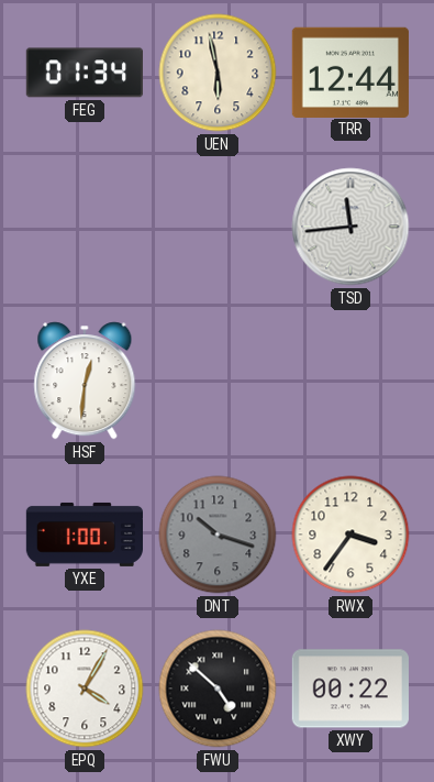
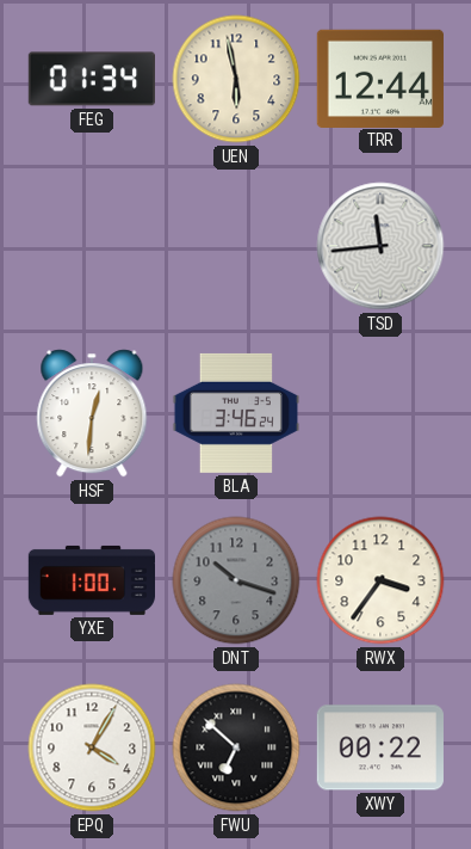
BLA: none -> 3:46 (235, 413)
FWU: 4:52 -> 6:52 (236, 748)
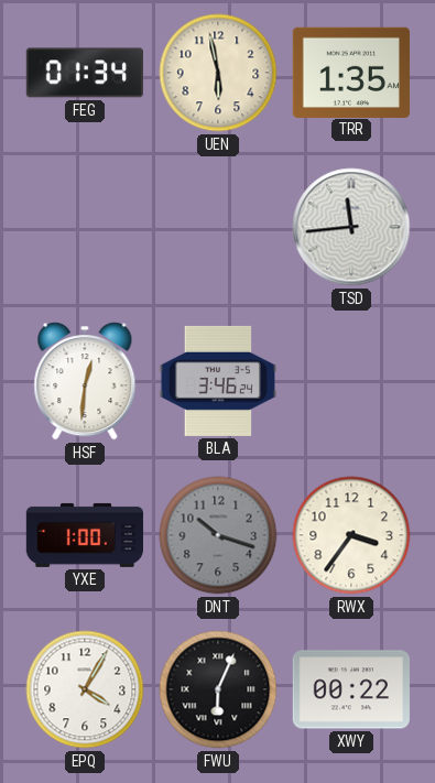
TRR: 12:44 -> 1:35 (351, 72)
FWU: 6:52 -> 6:04 (218, 689)
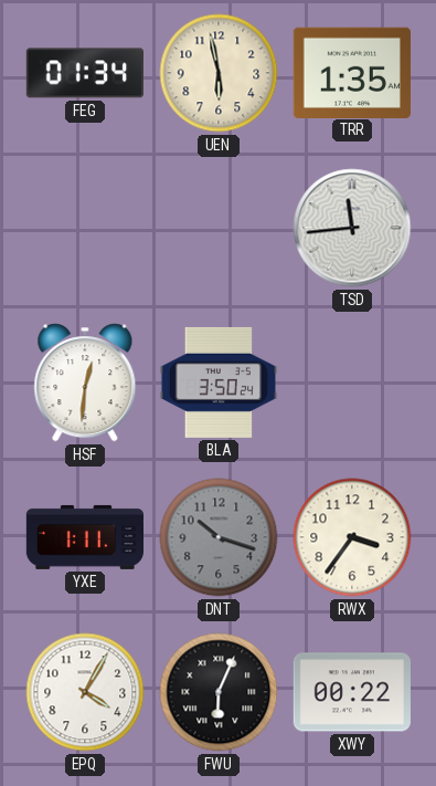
BLA: 3:46 -> 3:50 (217, 382)
YXE: 1:00 -> 1:11 (84, 537)
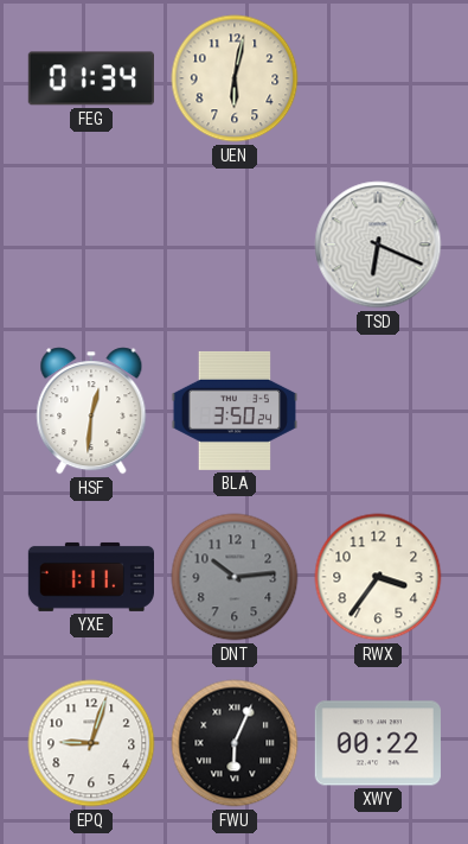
UEN: 5:58 -> 6:02 (235, 78)
TRR: 1:35 -> none (352, 72)
TSD: 11:44 -> 6:19 (378, 245)
DNT: 10:18 -> 10:14 (235, 577)
EPQ: 4:05 -> 9:03 (91, 743)
